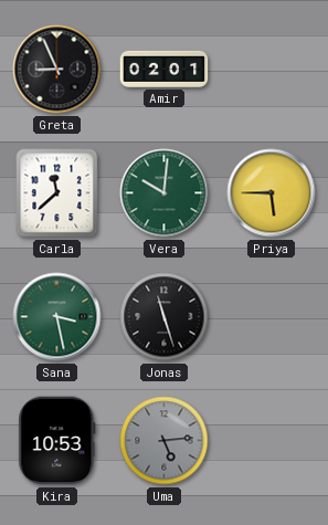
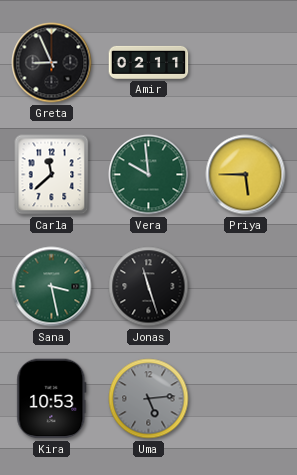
Amir: 02:01 -> 02:11 (149, 62)
Vera: 10:01 -> 9:59 (149, 175)
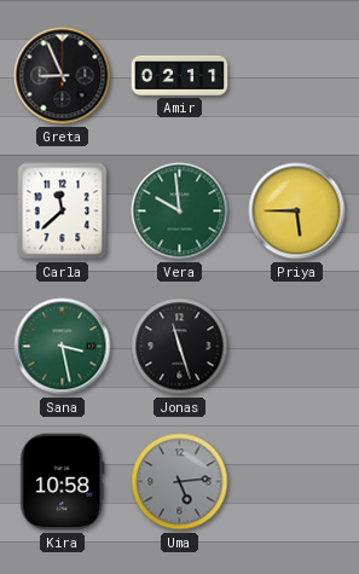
Kira: 10:53 -> 10:58 (63, 482)
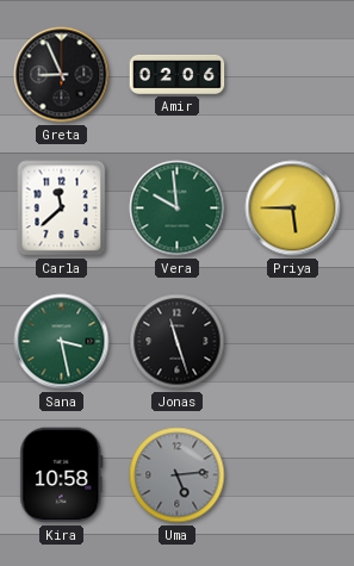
Amir: 02:11 -> 02:06 (178, 74)
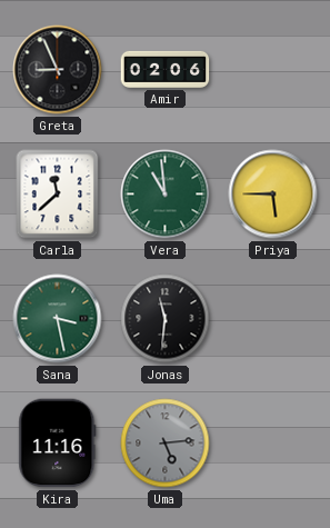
Vera: 9:59 -> 10:59 (166, 195)
Jonas: 11:27 -> 11:31 (166, 319)
Kira: 10:58 -> 11:16 (58, 444)
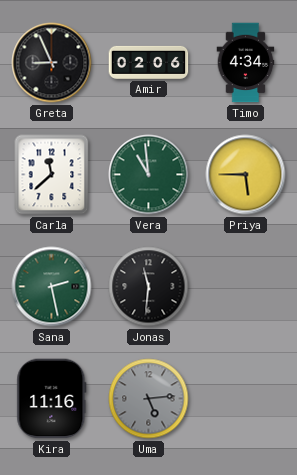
Timo: none -> 4:34 (246, 63)
Sana: 3:28 -> 2:28 (52, 287)
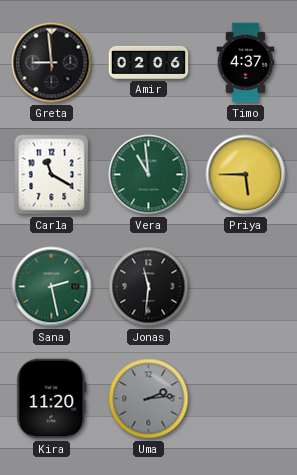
Greta: 8:56 -> 8:59 (52, 63)
Timo: 4:34 -> 4:37 (246, 63)
Carla: 11:38 -> 11:20 (52, 175)
Kira: 11:16 -> 11:20 (52, 399)
Uma: 5:14 -> 2:14 (149, 399)
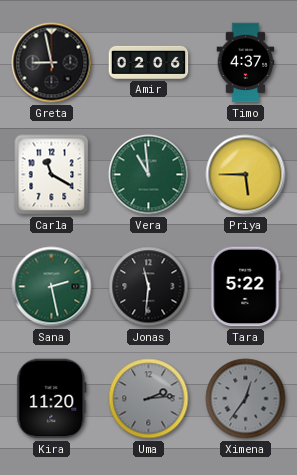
Greta: 8:59 -> 8:58 (52, 63)
Tara: none -> 5:22 (246, 287)
Ximena: none -> 12:36 (246, 399)
